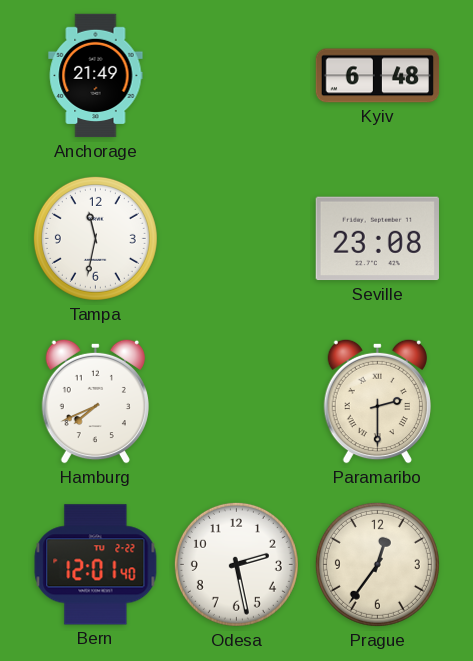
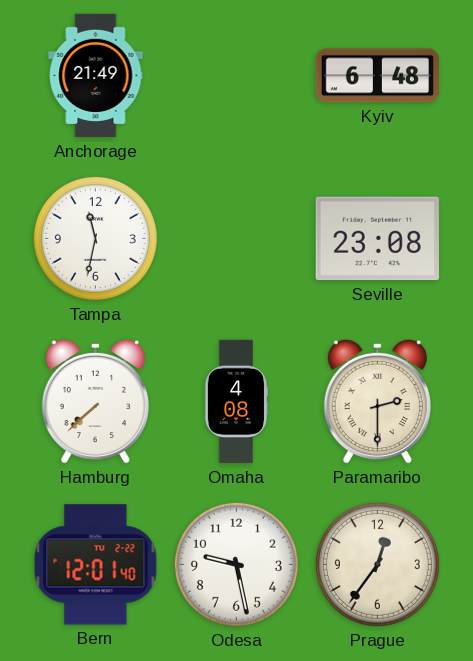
Hamburg: 7:41 -> 7:38 (95, 401)
Omaha: none -> 4:08 (235, 402)
Odesa: 2:28 -> 9:28 (236, 564)
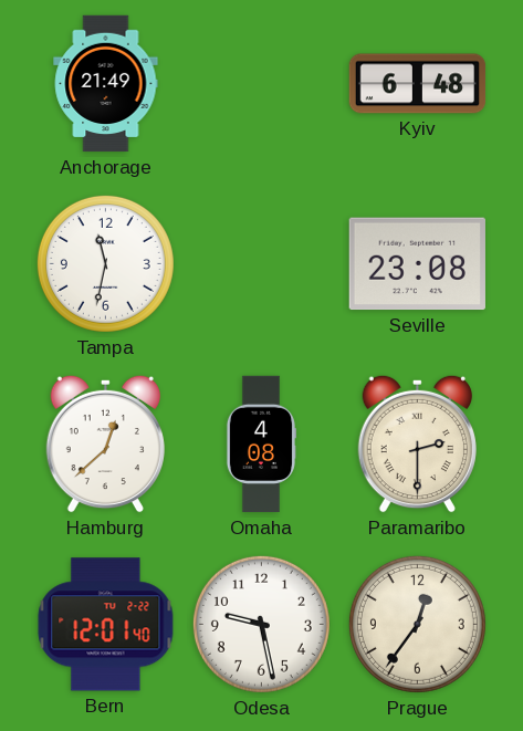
Hamburg: 7:38 -> 12:38 (105, 443)
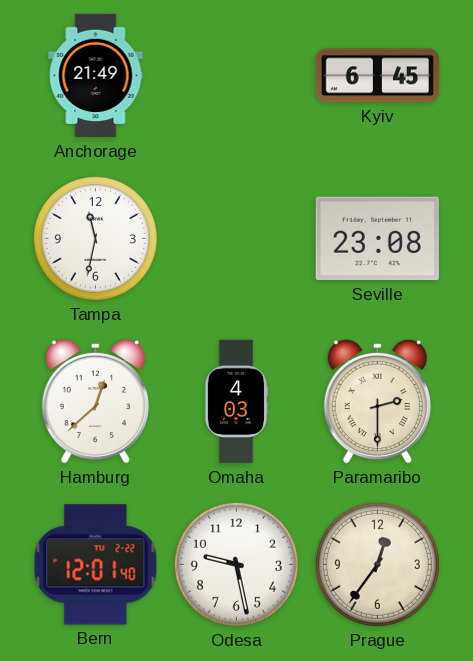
Kyiv: 6:48 -> 6:45 (378, 76)
Omaha: 4:08 -> 4:03 (235, 402)
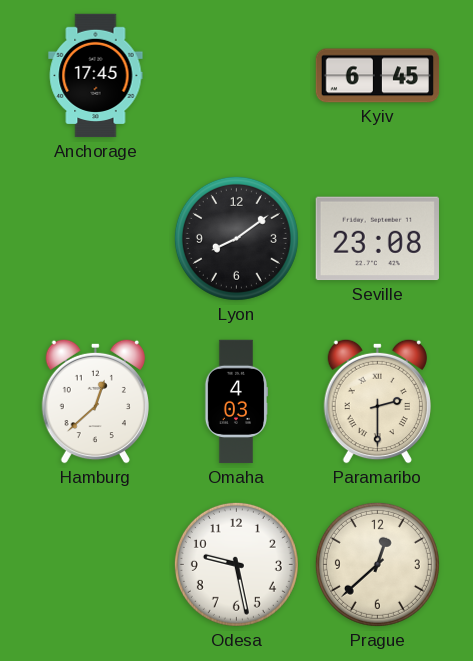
Anchorage: 21:49 -> 17:45 (96, 76)
Tampa: 11:32 -> none (95, 238)
Lyon: none -> 8:09 (236, 238)
Bern: 12:01 -> none (96, 565)
Prague: 12:36 -> 12:38 (377, 564)
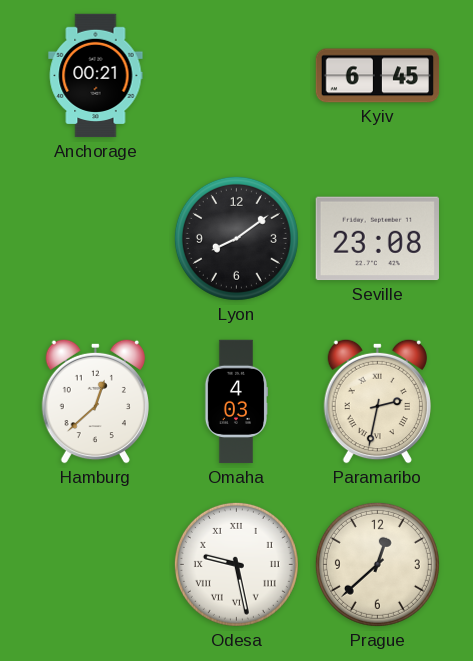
Anchorage: 17:45 -> 00:21 (96, 76)
Paramaribo: 2:30 -> 2:32 (377, 401)
Odesa numerals: Arabic -> Roman (236, 564)
